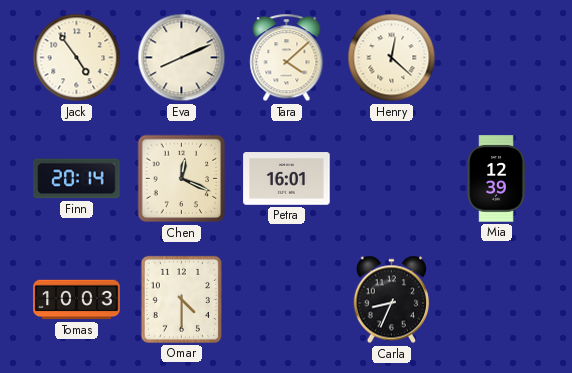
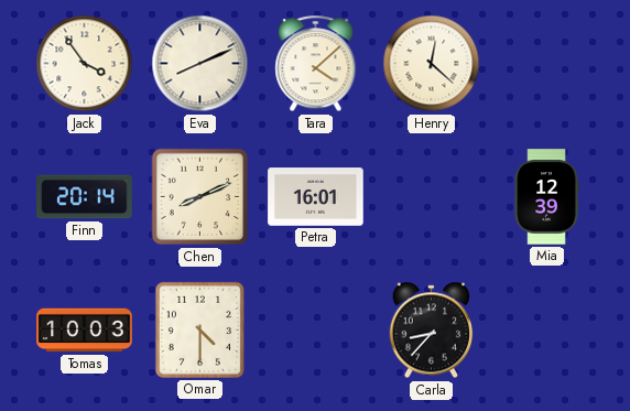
Jack: 4:54 -> 3:54 (85, 64)
Chen: 12:19 -> 8:11 (200, 197)
Carla: 8:34 -> 8:37 (432, 331)
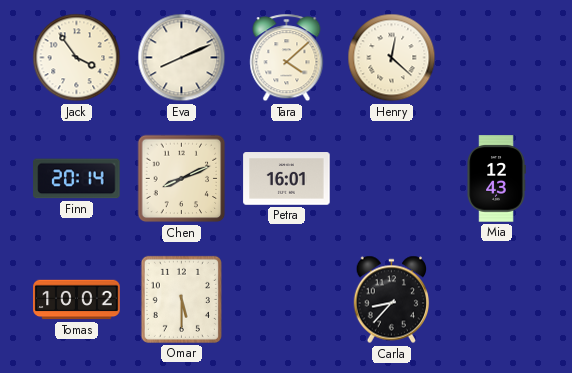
Mia: 12:39 -> 12:43 (496, 179)
Tomas: 10:03 -> 10:02 (77, 300)
Omar: 4:30 -> 5:30 (181, 299)
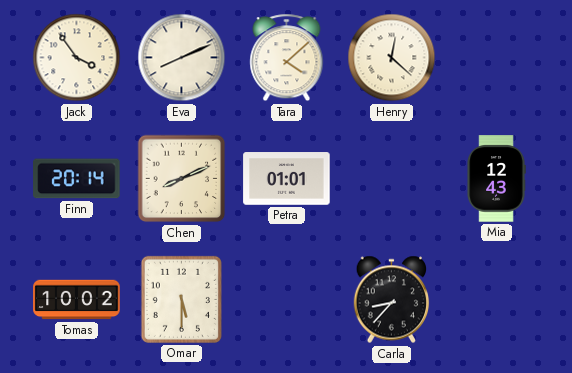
Petra: 16:01 -> 01:01 (287, 179)
